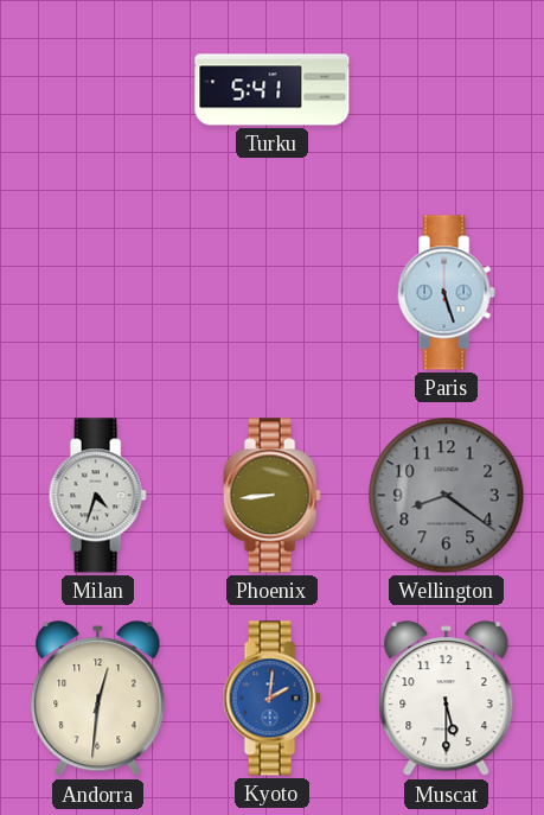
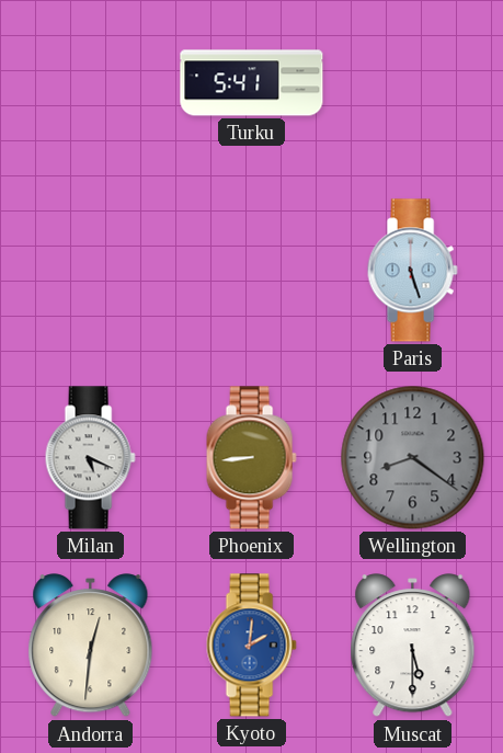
Milan: 4:33 -> 5:19 (90, 458)
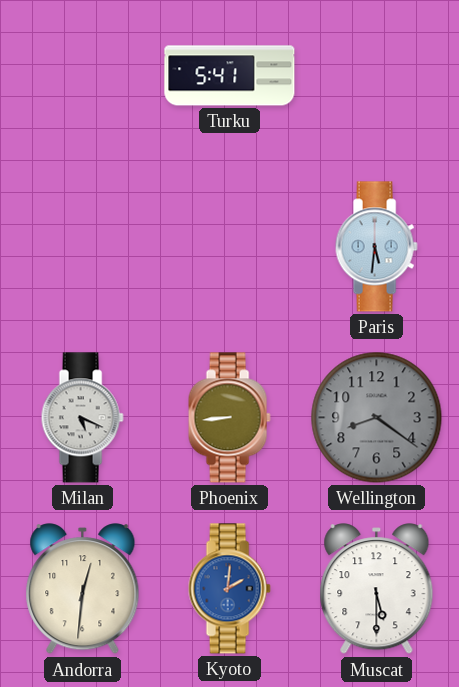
Paris: 5:27 -> 5:31 (376, 247)
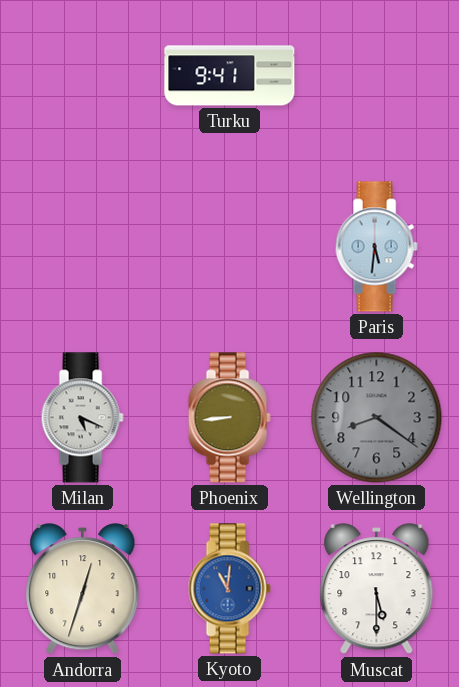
Turku: 5:41 -> 9:41 (230, 76)
Andorra: 12:31 -> 12:33 (83, 589)
Kyoto: 2:01 -> 11:01 (229, 589)
